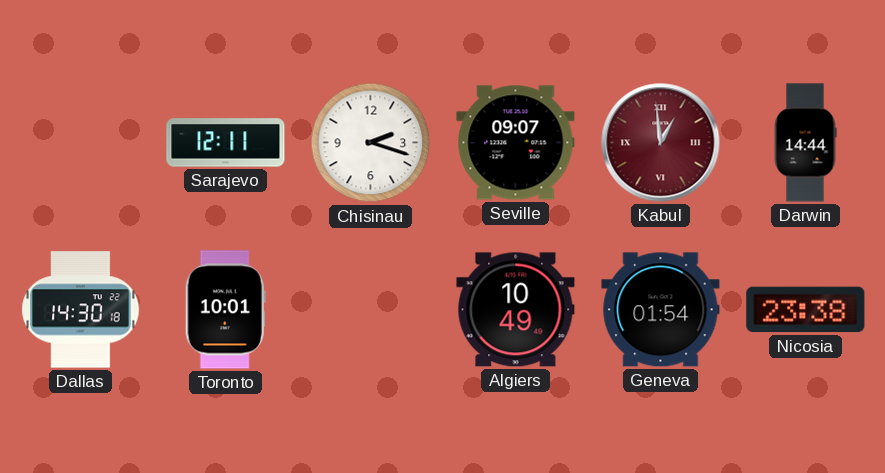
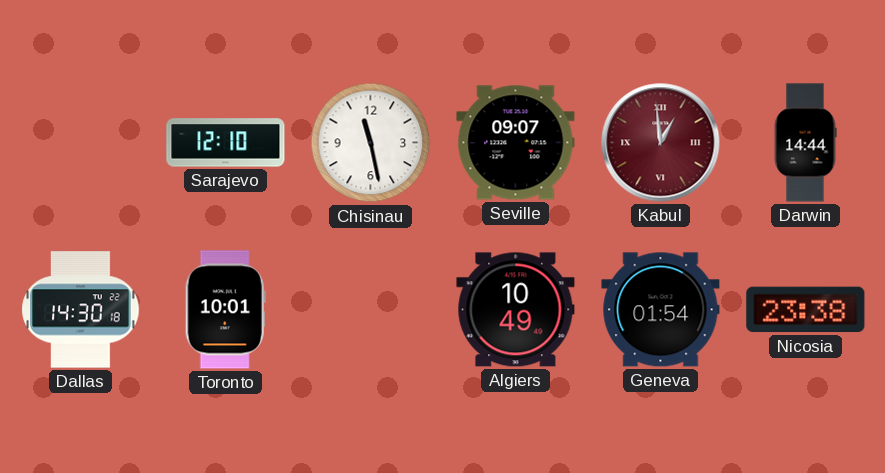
Sarajevo: 12:11 -> 12:10 (226, 143)
Chisinau: 2:18 -> 11:28 (371, 143)
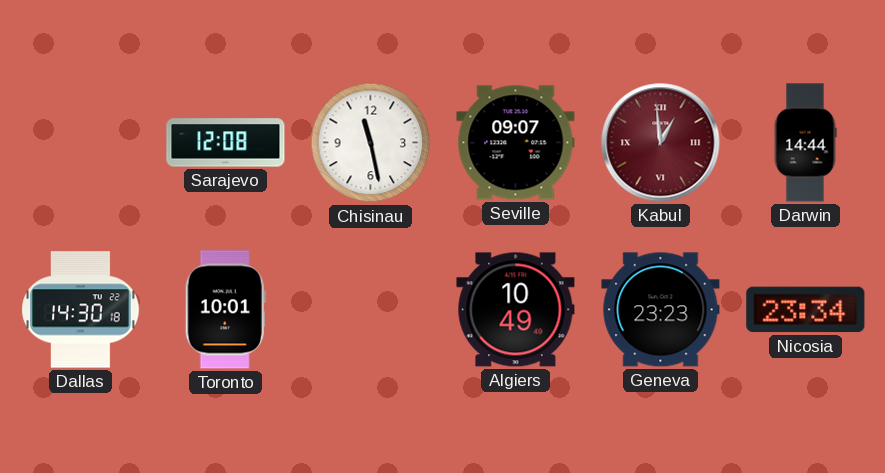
Sarajevo: 12:10 -> 12:08 (226, 143)
Geneva: 01:54 -> 23:23 (661, 310)
Nicosia: 23:38 -> 23:34 (806, 310)
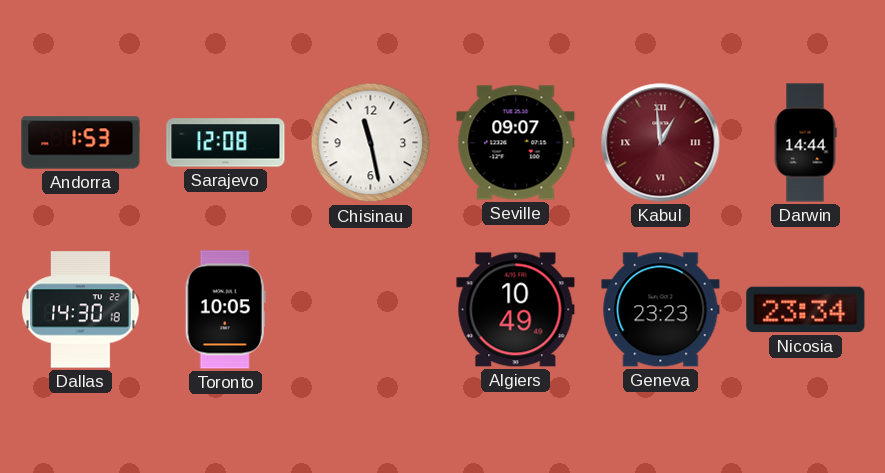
Andorra: none -> 1:53 (81, 143)
Toronto: 10:01 -> 10:05 (225, 310)
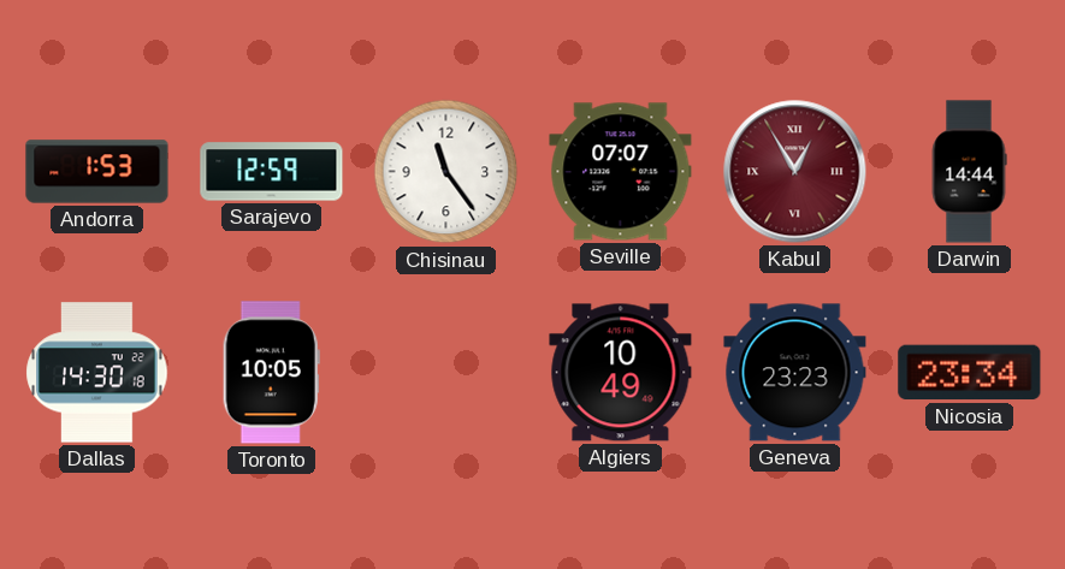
Sarajevo: 12:08 -> 12:59 (272, 172)
Chisinau: 11:28 -> 11:24 (446, 172)
Seville: 09:07 -> 07:07 (621, 172)
Kabul: 12:59 -> 12:55 (795, 172)
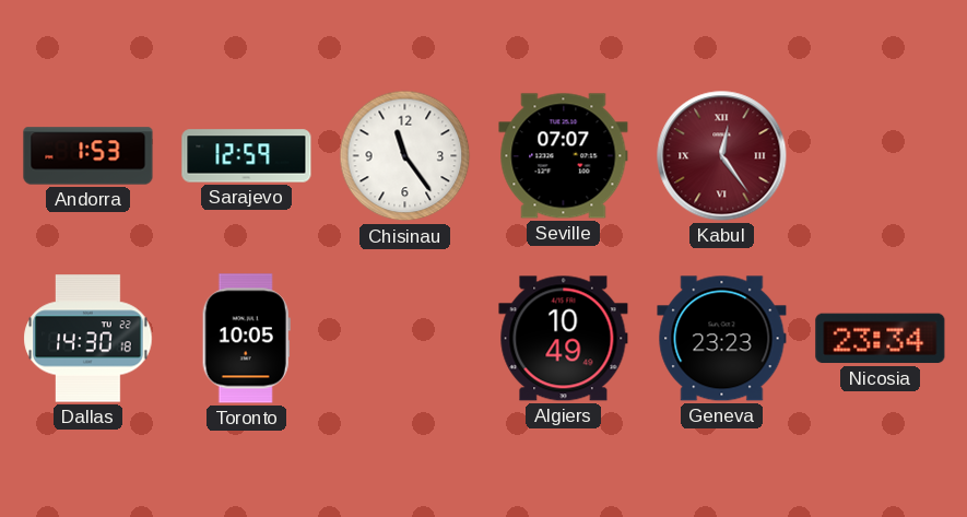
Kabul: 12:55 -> 12:24 (722, 156)
Darwin: 14:44 -> none (969, 172)
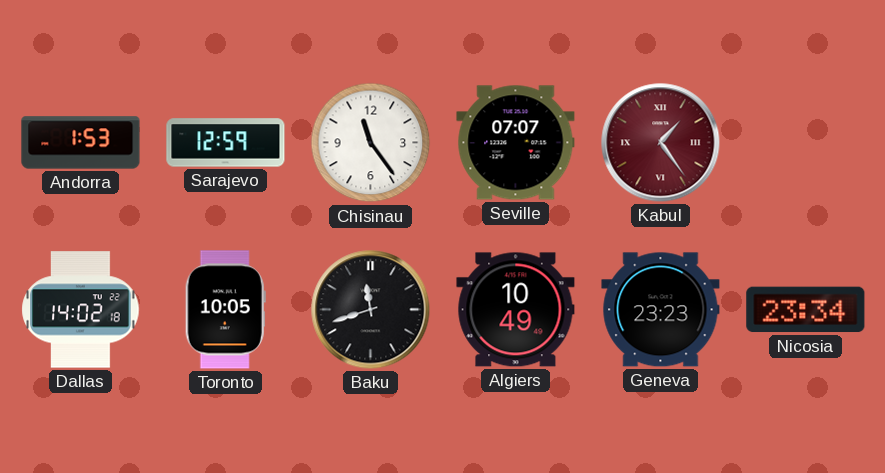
Kabul: 12:24 -> 1:24 (661, 143)
Dallas: 14:30 -> 14:02 (81, 310)
Baku: none -> 11:42 (371, 310)
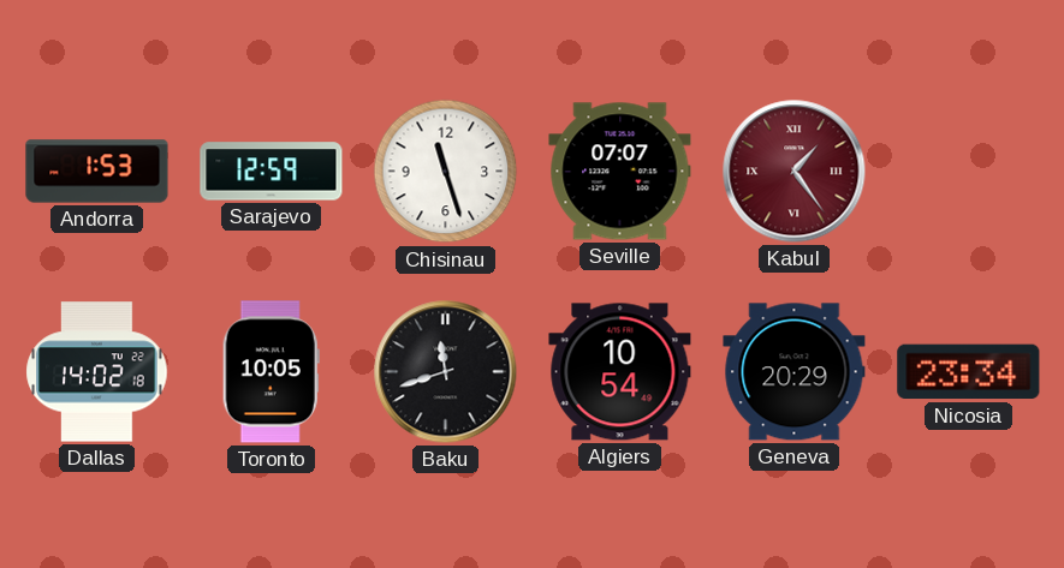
Chisinau: 11:24 -> 11:27 (446, 172)
Algiers: 10:49 -> 10:54 (620, 372)
Geneva: 23:23 -> 20:29 (795, 372)
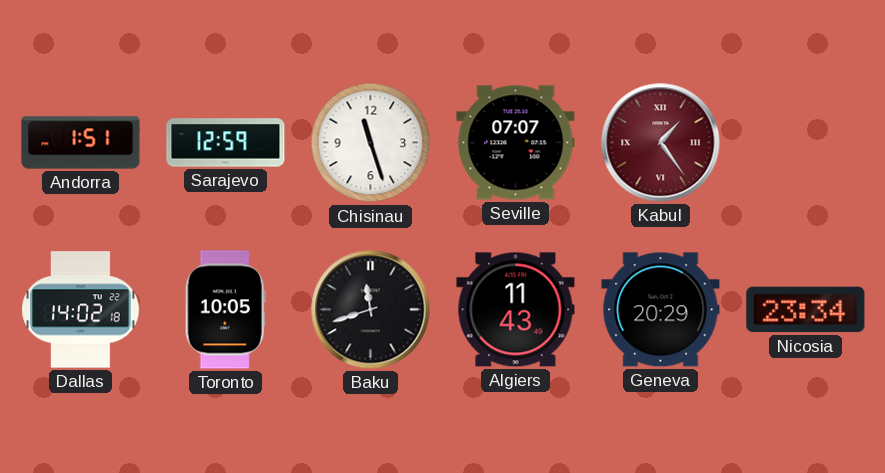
Andorra: 1:53 -> 1:51 (81, 143)
Algiers: 10:54 -> 11:43 (516, 310)
